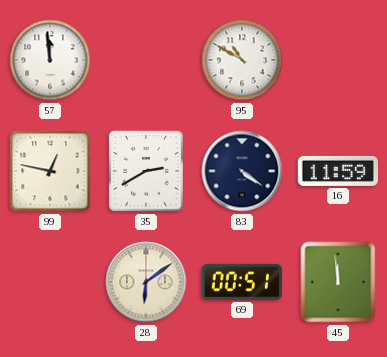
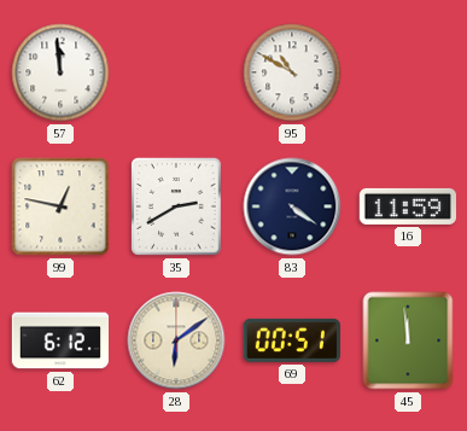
62: none -> 6:12 (60, 340)
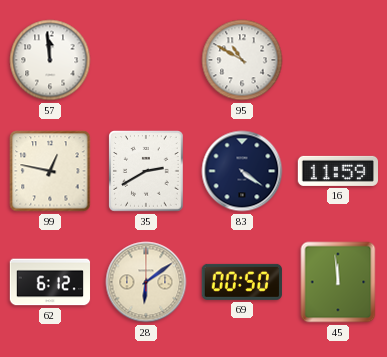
69: 00:51 -> 00:50 (242, 282)
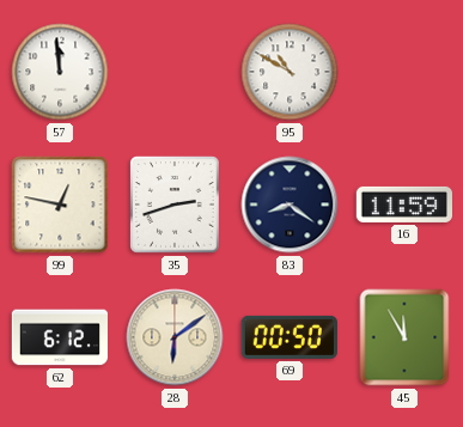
35: 2:40 -> 2:42 (175, 205)
83: 4:21 -> 8:21 (290, 205)
45: 11:59 -> 11:55 (404, 337)
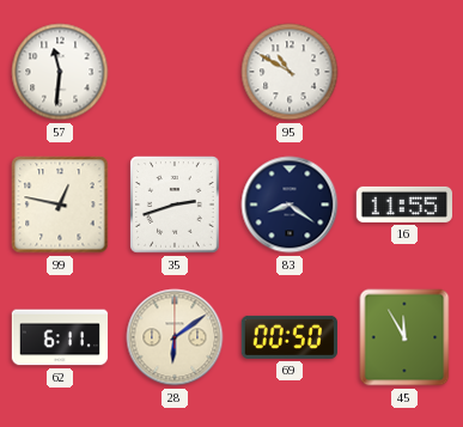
57: 11:59 -> 11:31 (60, 72)
16: 11:59 -> 11:55 (403, 205)
62: 6:12 -> 6:11 (60, 337)
